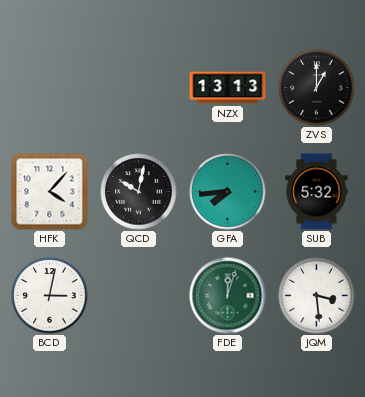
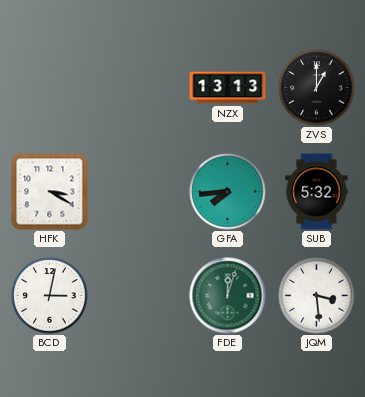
HFK: 4:07 -> 3:20 (50, 192)
QCD: 10:02 -> none (139, 192)
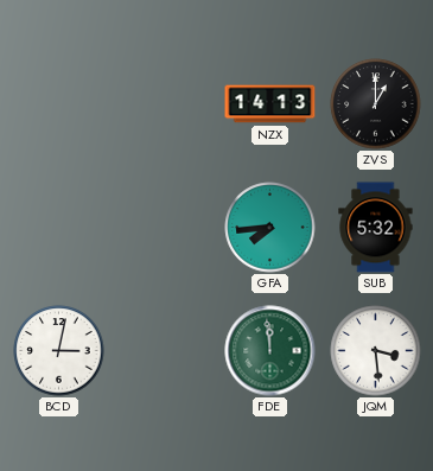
NZX: 13:13 -> 14:13 (270, 104)
HFK: 3:20 -> none (50, 192)
FDE: 12:03 -> 11:59 (270, 351)
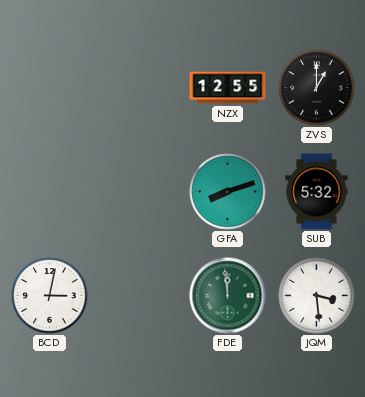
NZX: 14:13 -> 12:55 (228, 88)
GFA: 7:44 -> 8:12 (228, 192)
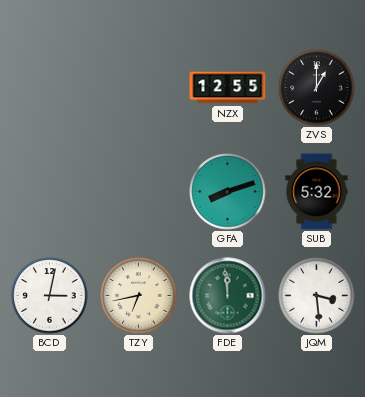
TZY: none -> 6:43 (139, 296)
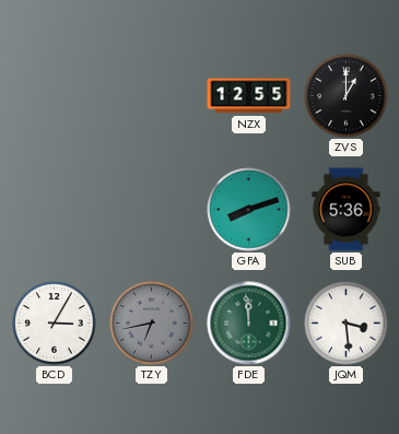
SUB: 5:32 -> 5:36 (347, 210)
BCD: 3:02 -> 3:05 (55, 324)
TZY dial: cream -> grey (152, 324)
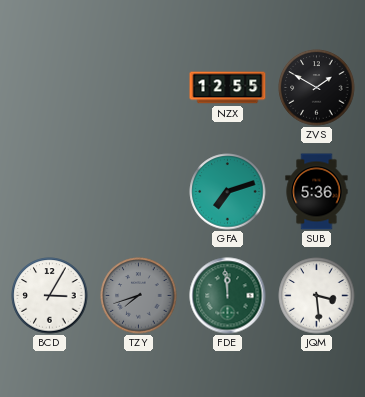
ZVS: 1:00 -> 1:50 (317, 88)
GFA: 8:12 -> 7:12 (228, 192)
TZY: 6:43 -> 7:42 (139, 296)
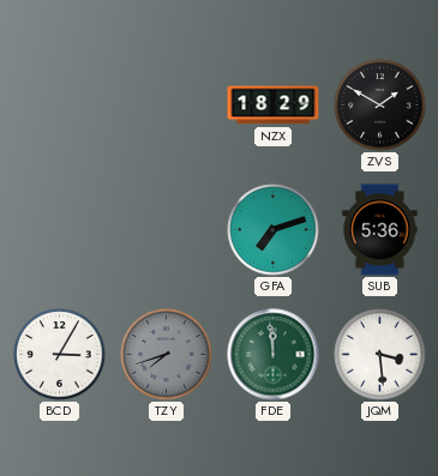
NZX: 12:55 -> 18:29 (274, 106)
